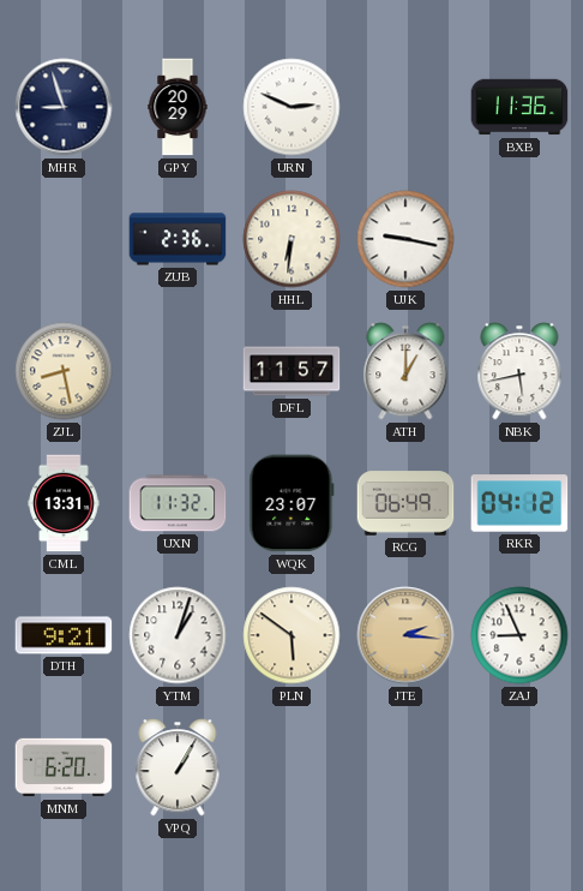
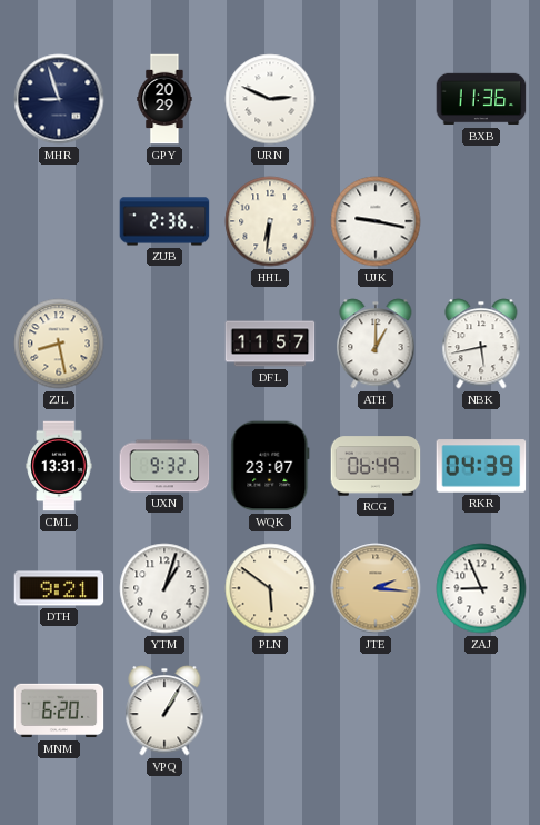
UXN: 11:32 -> 9:32 (164, 466)
RKR: 04:12 -> 04:39 (481, 466)
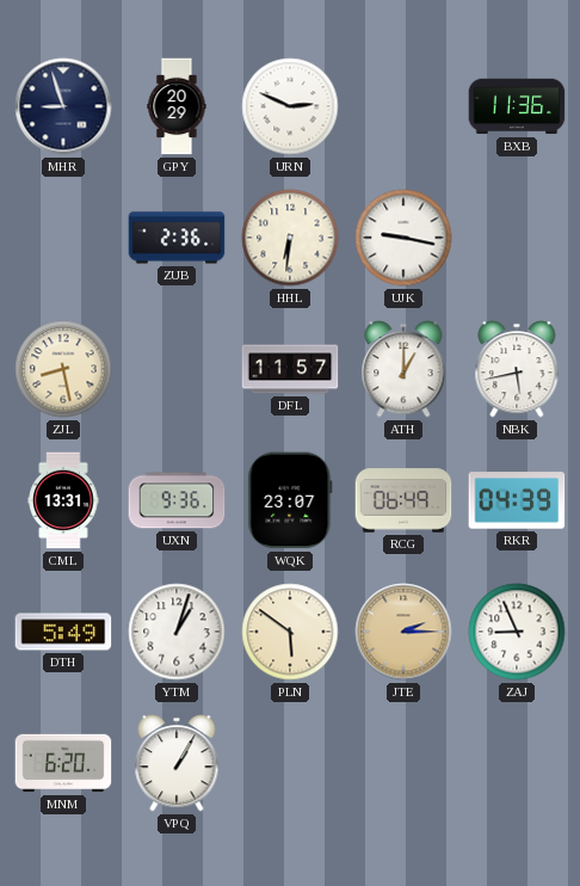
UXN: 9:32 -> 9:36 (177, 500)
DTH: 9:21 -> 5:49 (63, 632)
JTE: 2:16 -> 2:15 (403, 632)
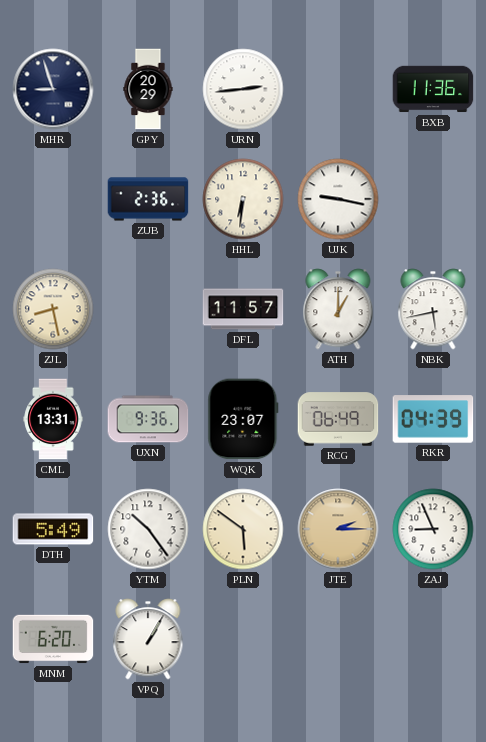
URN: 2:49 -> 2:44 (243, 89)
YTM: 1:03 -> 10:24 (148, 529)
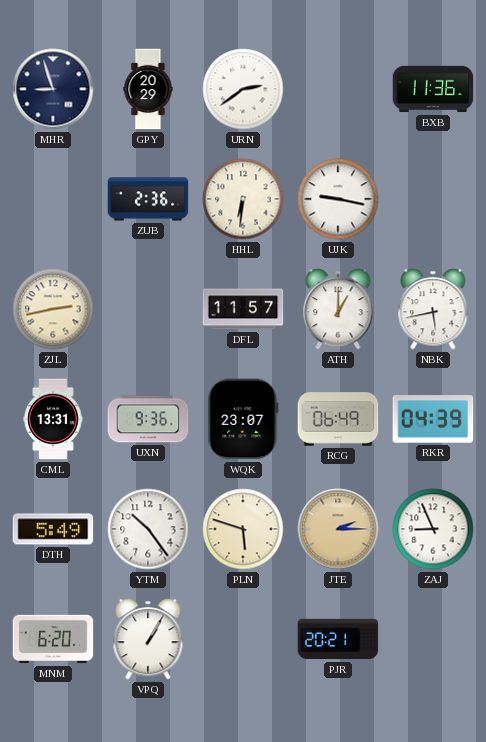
URN: 2:44 -> 2:39 (243, 89)
ZJL: 8:28 -> 2:43 (53, 309)
PLN: 5:51 -> 5:48 (243, 529)
PJR: none -> 20:21 (338, 639)
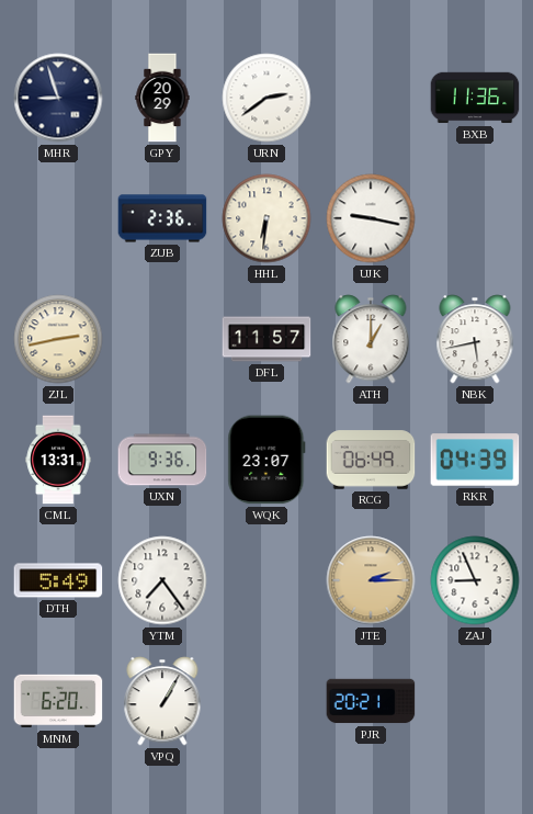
YTM: 10:24 -> 7:24 (162, 580)
PLN: 5:48 -> none (243, 529)
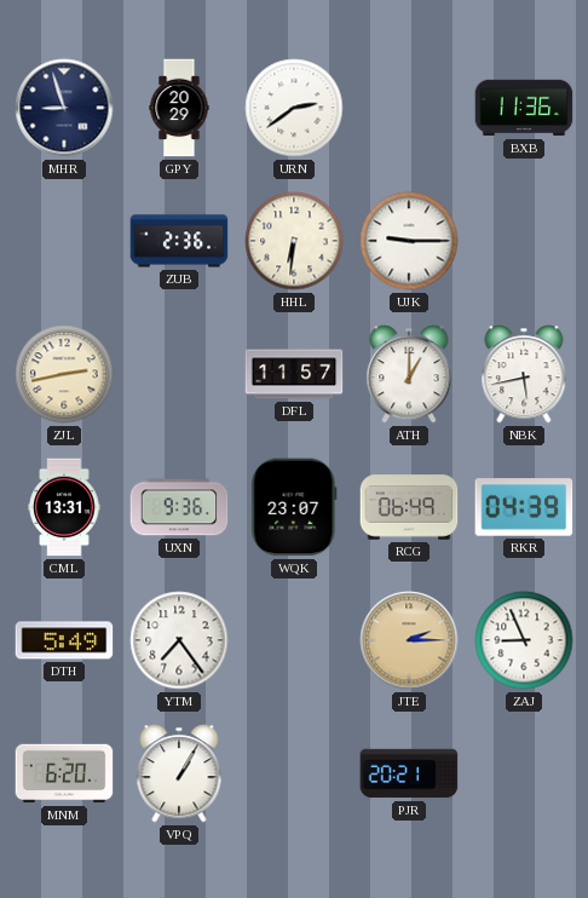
UJK: 9:17 -> 9:15 (409, 241)
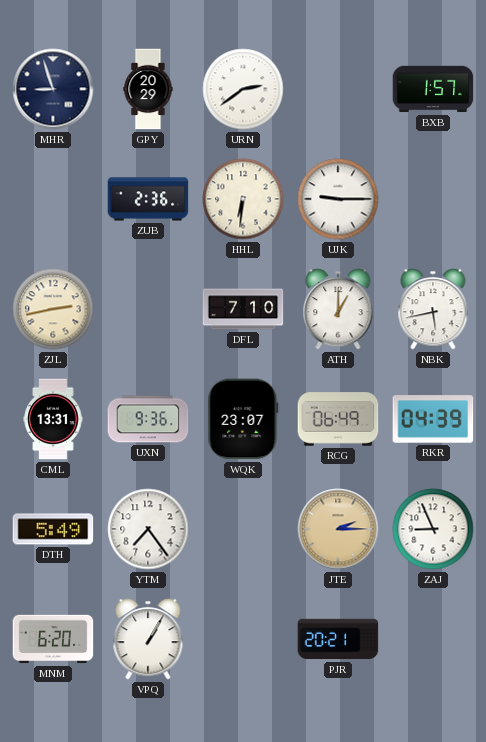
BXB: 11:36 -> 1:57 (433, 89)
DFL: 11:57 -> 7:10 (243, 309)
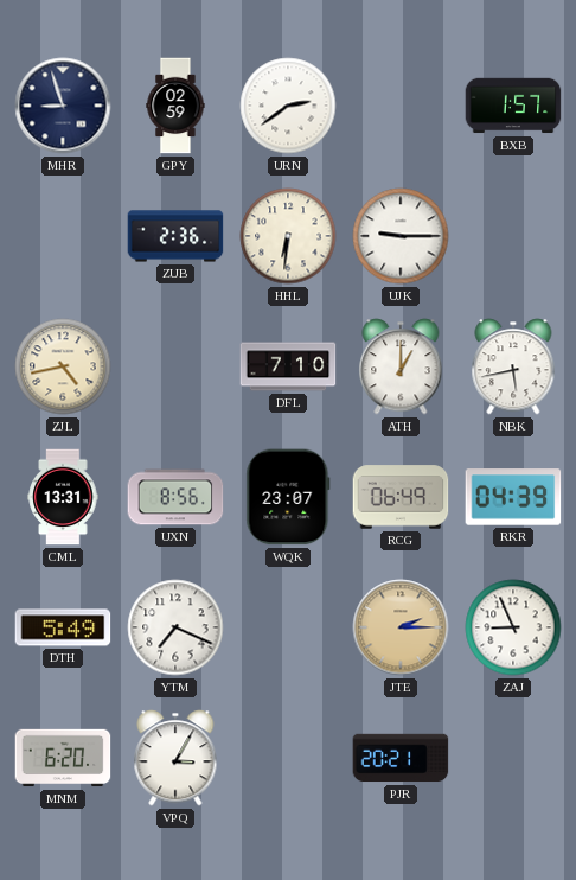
GPY: 20:29 -> 02:59 (175, 106)
ZJL: 2:43 -> 4:43 (63, 366)
UXN: 9:36 -> 8:56 (175, 497)
YTM: 7:24 -> 7:19 (175, 627)
VPQ: 1:05 -> 3:05 (175, 758)
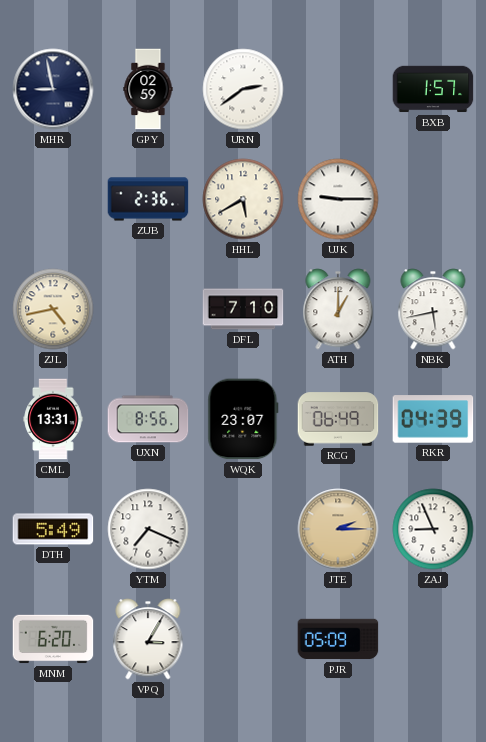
MHR: 8:57 -> 8:58 (53, 89)
HHL: 6:31 -> 5:40 (243, 199)
PJR: 20:21 -> 05:09 (338, 639)
